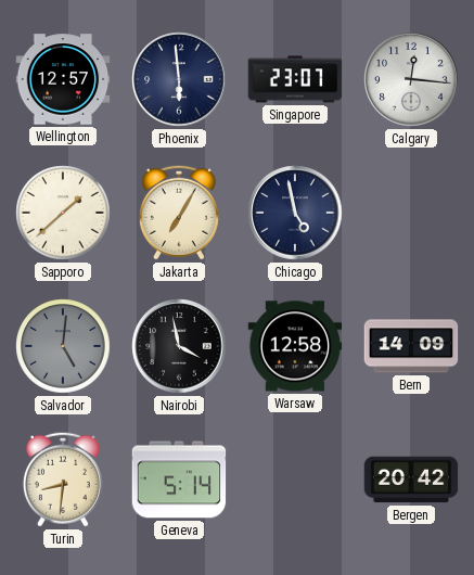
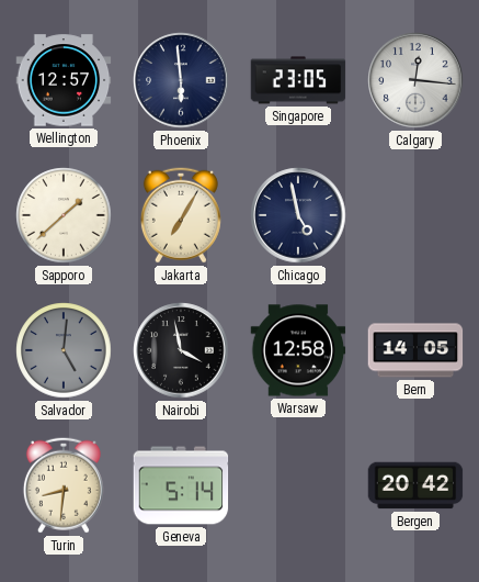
Singapore: 23:07 -> 23:05 (298, 80)
Bern: 14:09 -> 14:05 (415, 350)
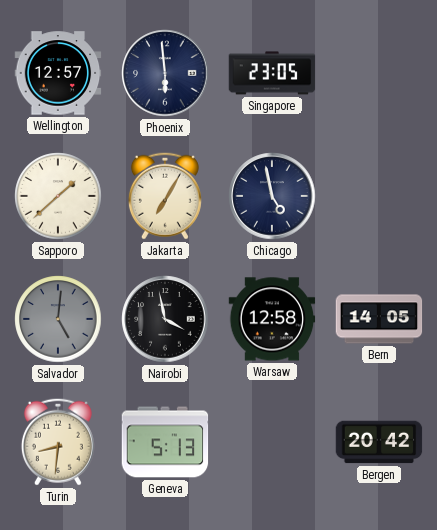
Calgary: 12:16 -> none (415, 80)
Geneva: 5:14 -> 5:13 (165, 442)
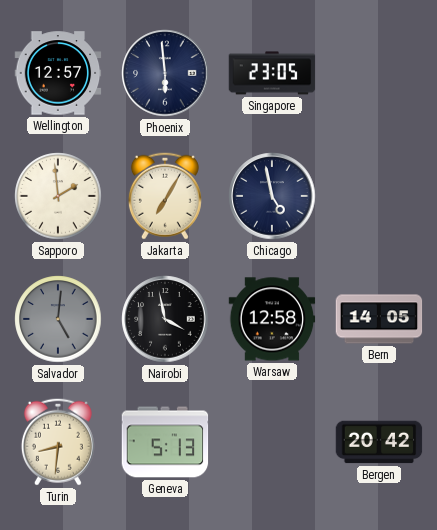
Sapporo: 1:38 -> 1:59 (58, 196)
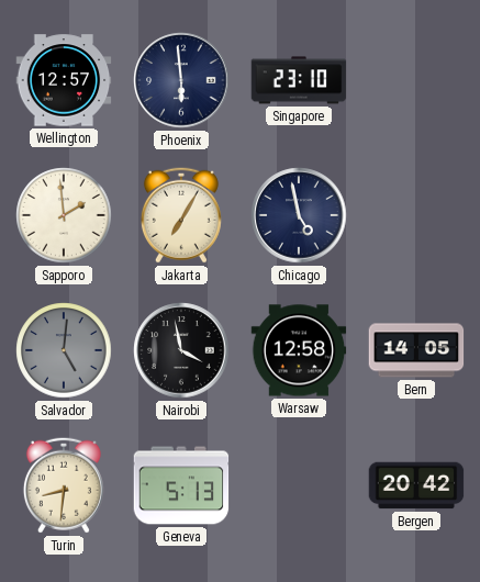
Singapore: 23:05 -> 23:10 (299, 80)
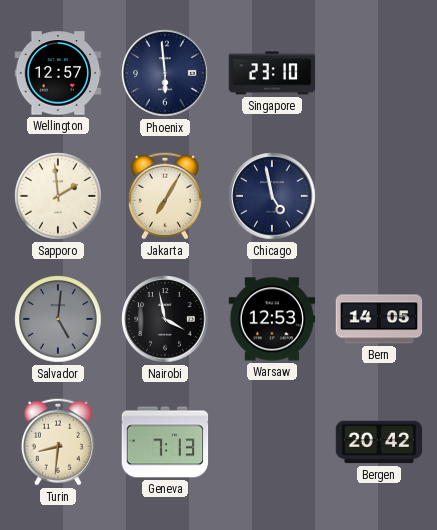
Warsaw: 12:58 -> 12:53 (272, 319)
Geneva: 5:13 -> 7:13 (165, 442)
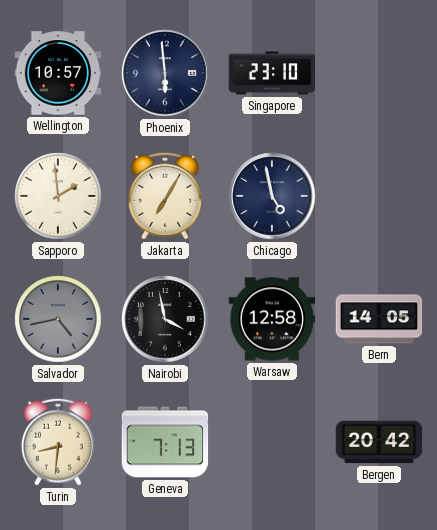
Wellington: 12:57 -> 10:57 (58, 73)
Salvador: 5:01 -> 4:43 (58, 319)
Warsaw: 12:53 -> 12:58 (272, 319)
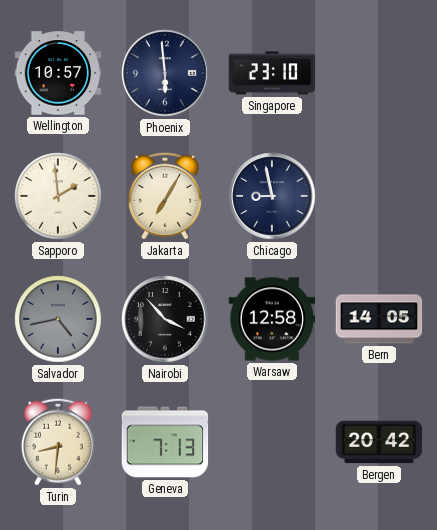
Chicago: 4:58 -> 8:58 (272, 196)
Nairobi: 3:58 -> 3:53 (165, 319)
